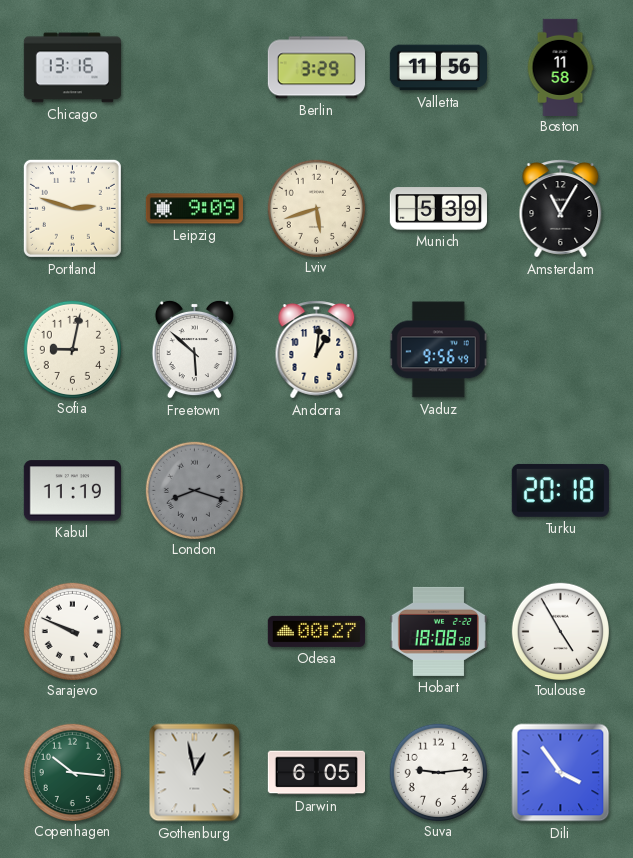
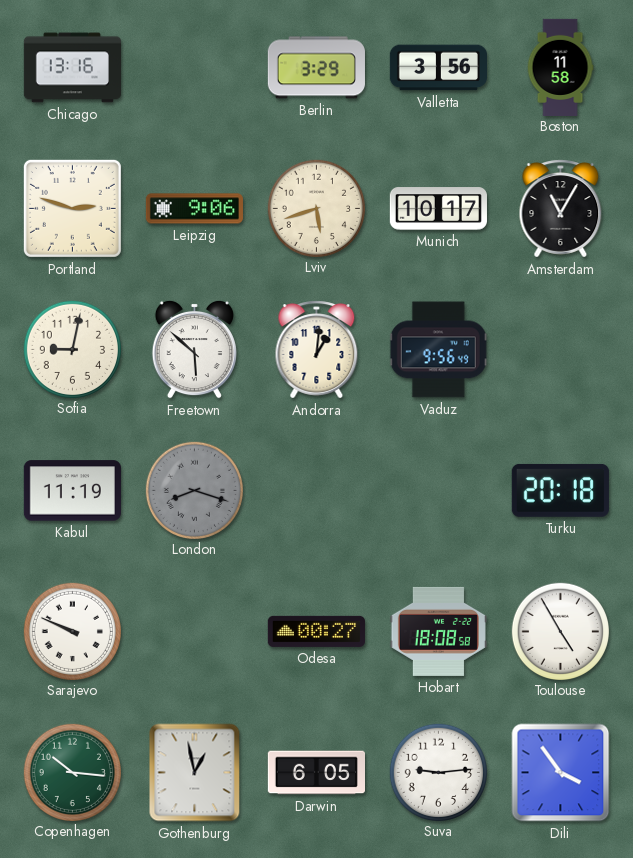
Valletta: 11:56 -> 3:56 (438, 68)
Leipzig: 9:09 -> 9:06 (194, 209)
Munich: 5:39 -> 10:17 (438, 209)
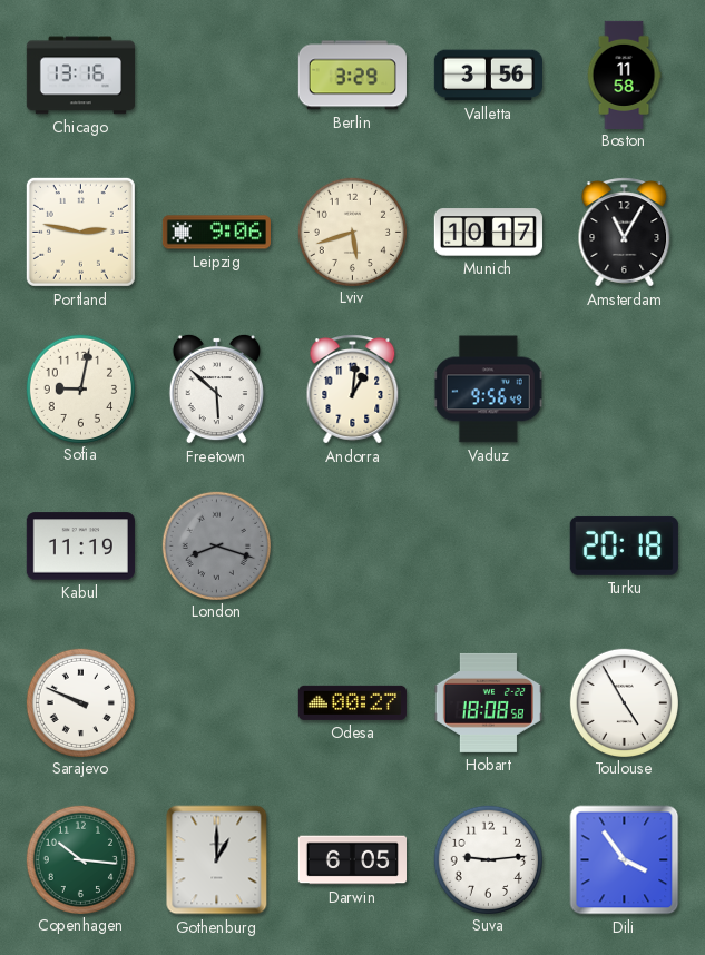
Portland: 2:48 -> 2:47 (80, 232)
Gothenburg: 12:58 -> 1:00 (217, 860)
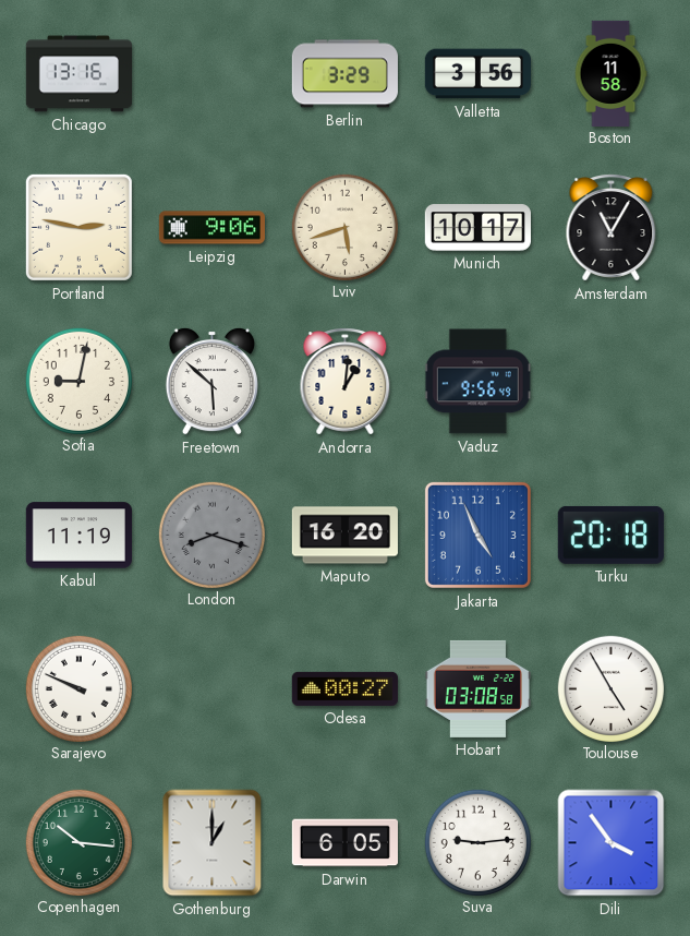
Maputo: none -> 16:20 (344, 536)
Jakarta: none -> 4:56 (477, 535)
Hobart: 18:08 -> 03:08 (477, 688)
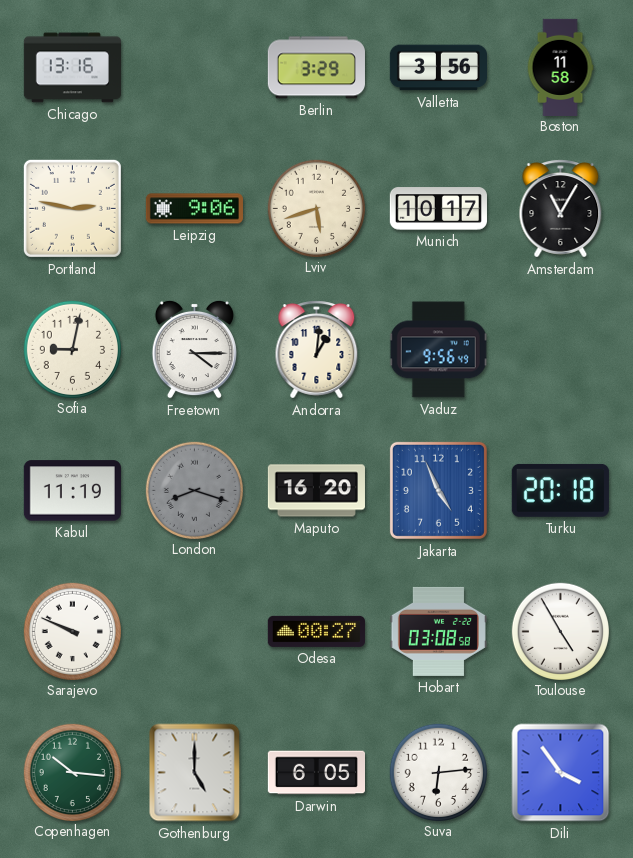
Freetown: 5:52 -> 4:15 (194, 349)
Gothenburg: 1:00 -> 5:00 (195, 773)
Suva: 9:14 -> 6:14 (438, 772)
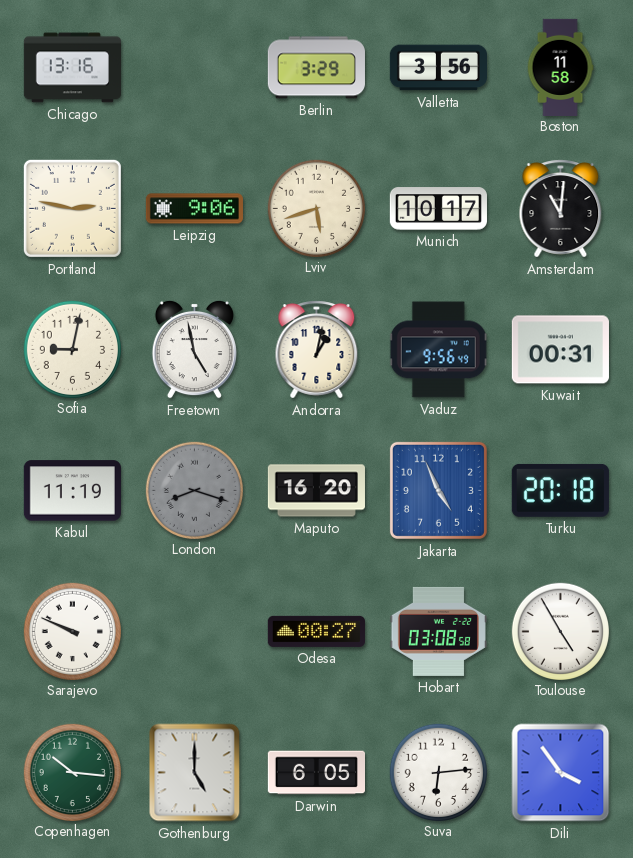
Amsterdam: 11:05 -> 11:01 (561, 209)
Freetown: 4:15 -> 4:58 (194, 349)
Andorra: 1:01 -> 1:02 (317, 350)
Kuwait: none -> 00:31 (560, 350)
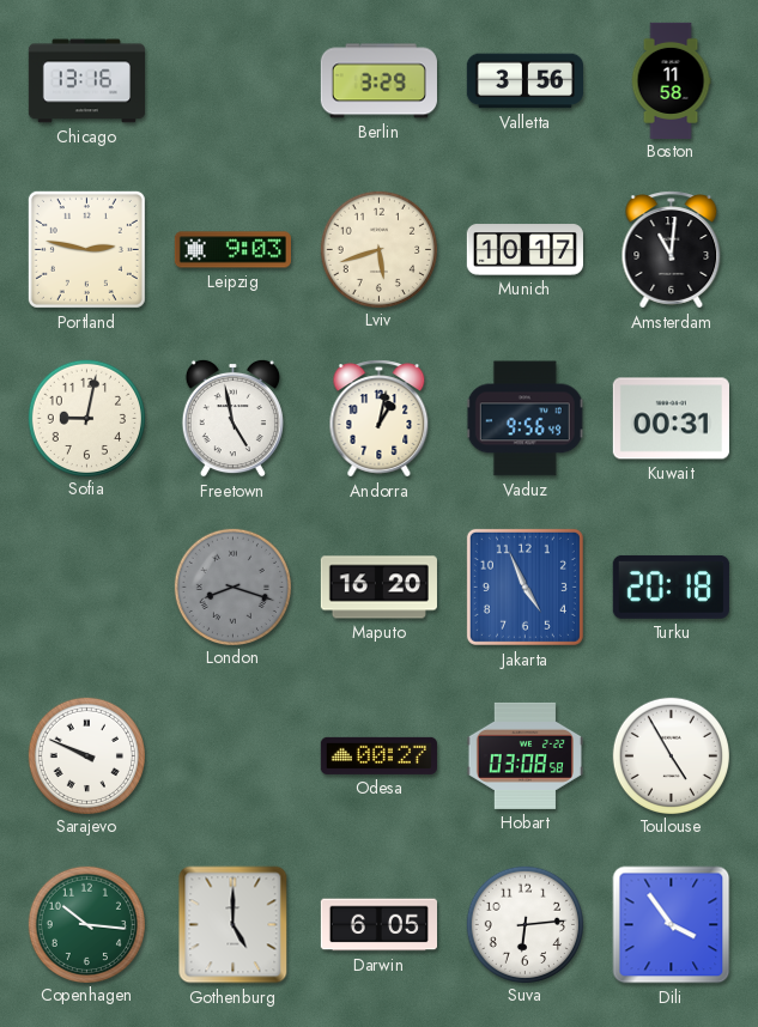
Leipzig: 9:06 -> 9:03 (232, 250)
Kabul: 11:19 -> none (72, 491)
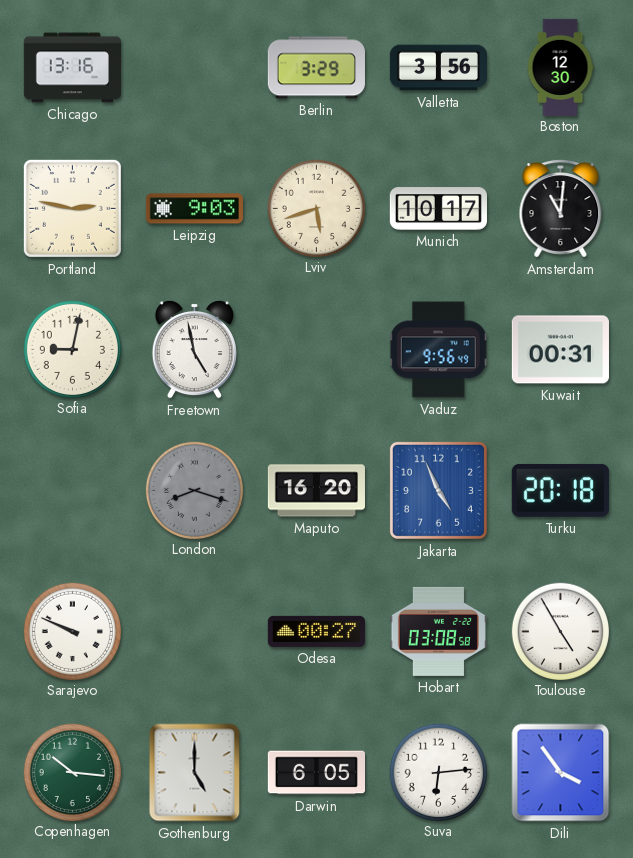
Boston: 11:58 -> 12:30 (560, 67)
Andorra: 1:02 -> none (380, 419)
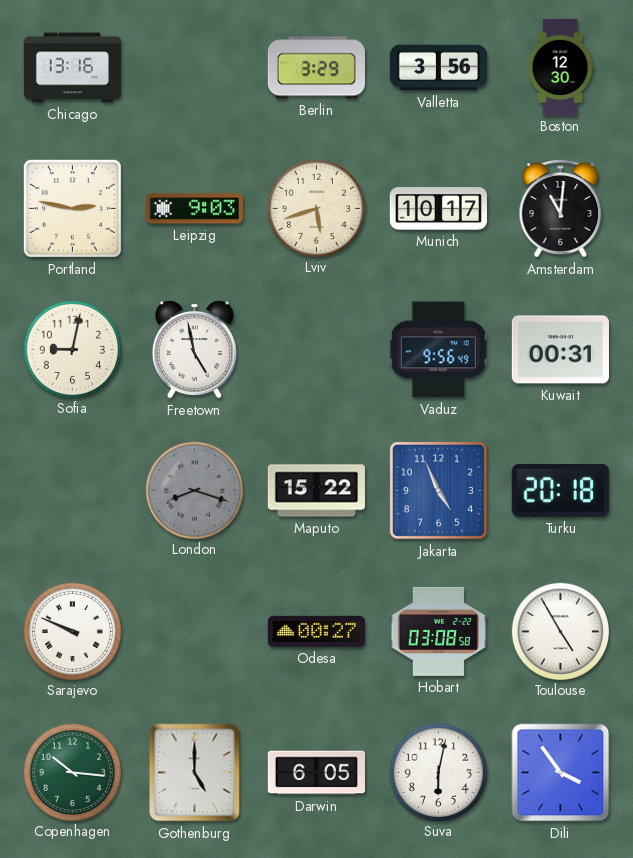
Maputo: 16:20 -> 15:22 (316, 491)
Suva: 6:14 -> 6:02 (438, 772)
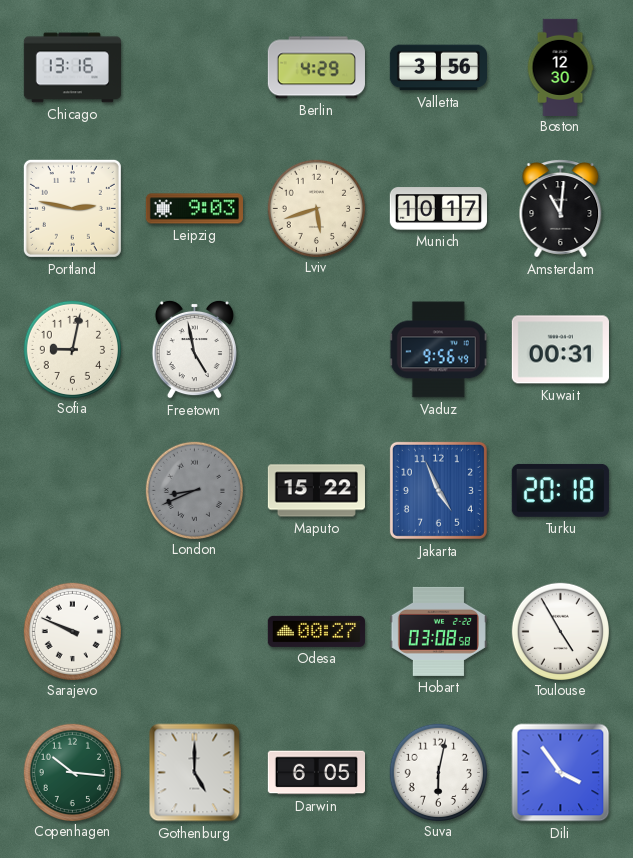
Berlin: 3:29 -> 4:29 (316, 68)
London: 8:18 -> 8:41 (194, 490)
